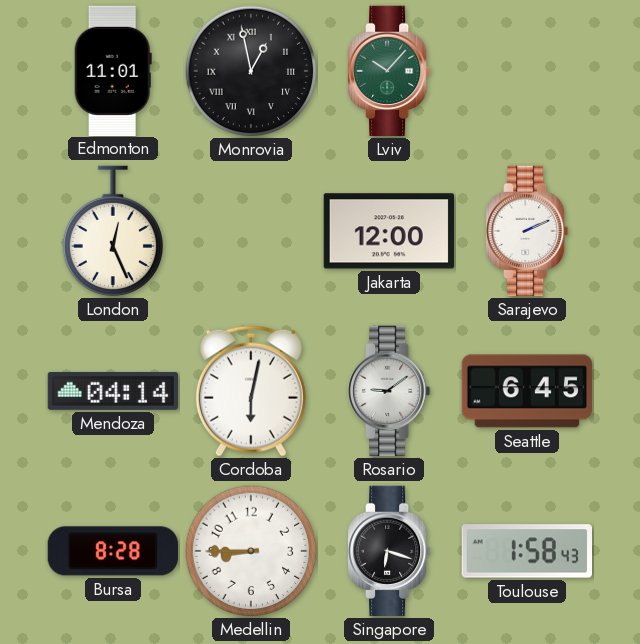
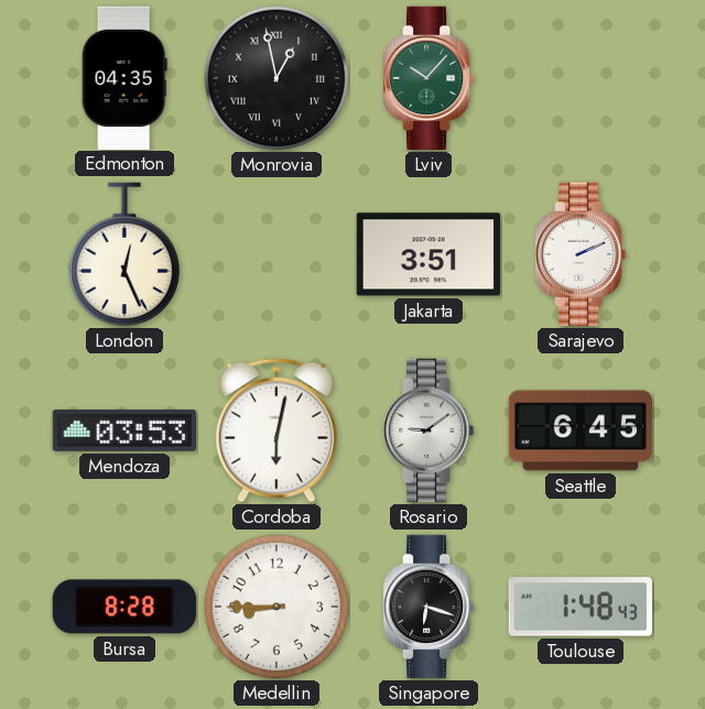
Edmonton: 11:01 -> 04:35 (124, 77)
Jakarta: 12:00 -> 3:51 (427, 254)
Mendoza: 04:14 -> 03:53 (124, 430)
Toulouse: 1:58 -> 1:48 (579, 607)
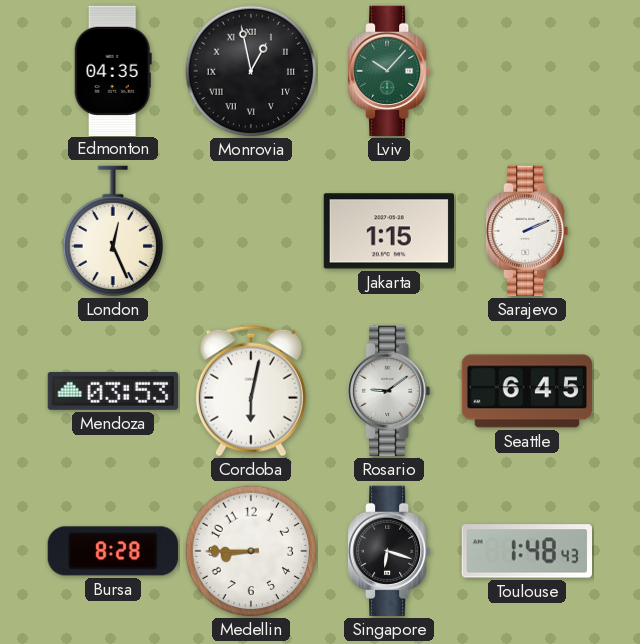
Jakarta: 3:51 -> 1:15 (388, 231)
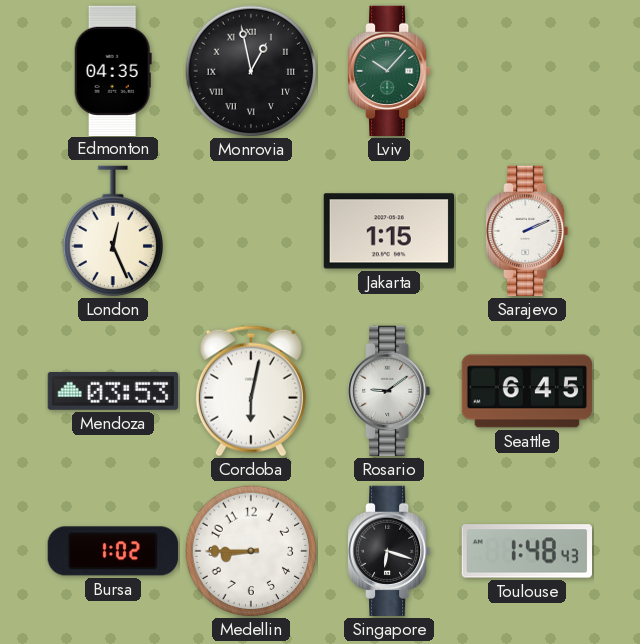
Bursa: 8:28 -> 1:02 (113, 551)
